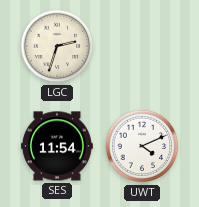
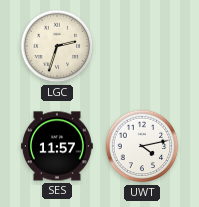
SES: 11:54 -> 11:57 (57, 146)
UWT: 4:11 -> 4:13 (142, 146)
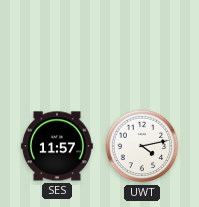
LGC: 2:33 -> none (57, 46)
